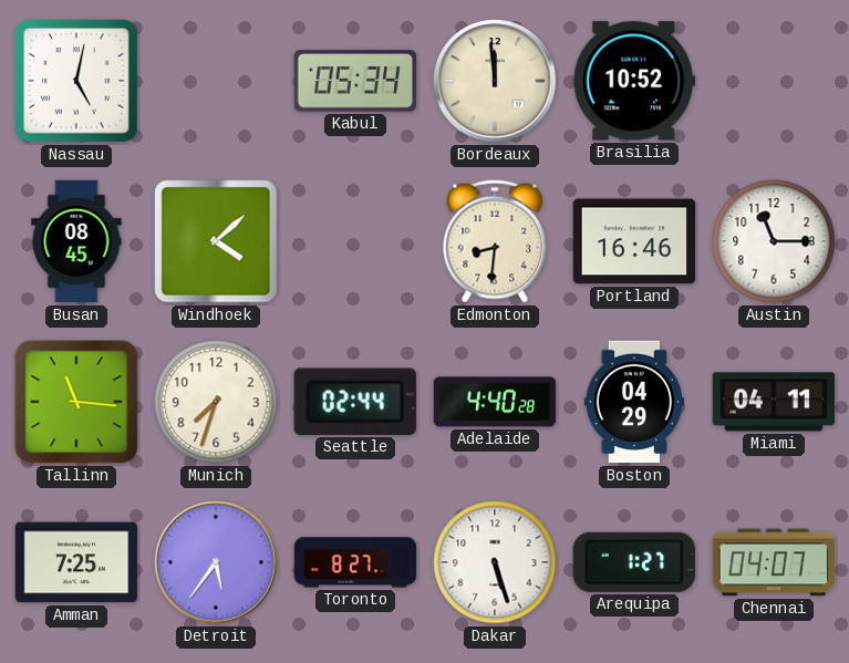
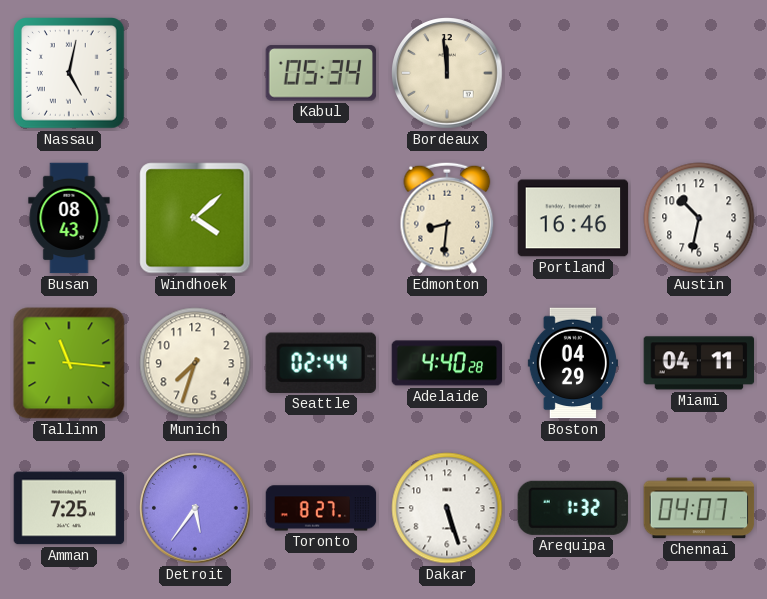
Brasilia: 10:52 -> none (634, 81)
Busan: 08:45 -> 08:43 (69, 218)
Austin: 11:15 -> 10:32 (699, 218)
Arequipa: 1:27 -> 1:32 (573, 508)
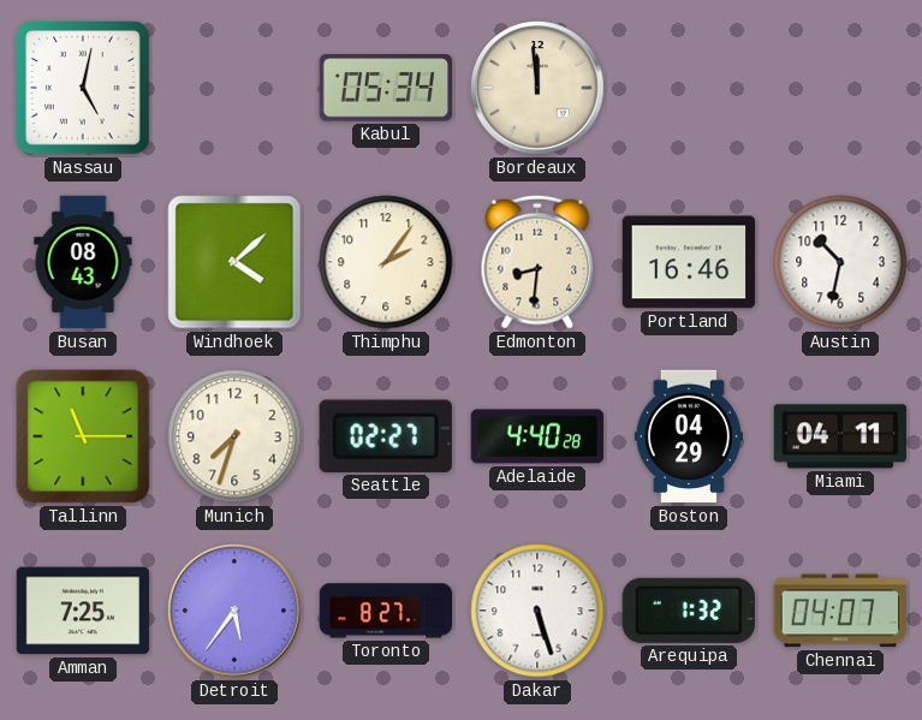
Thimphu: none -> 2:06 (386, 262)
Tallinn: 11:16 -> 11:15 (83, 436)
Seattle: 02:44 -> 02:27 (386, 436)
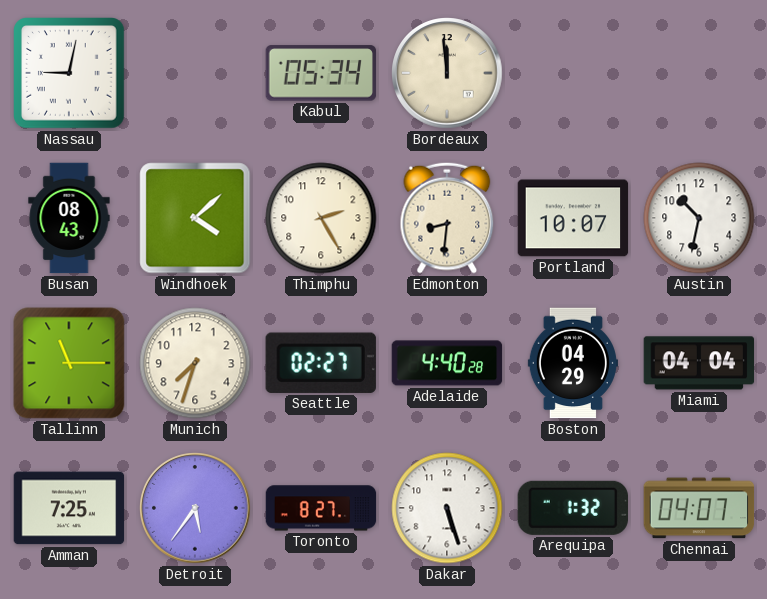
Nassau: 5:02 -> 9:02 (70, 74)
Thimphu: 2:06 -> 2:25 (321, 218)
Portland: 16:46 -> 10:07 (573, 218)
Miami: 04:11 -> 04:04 (699, 363)
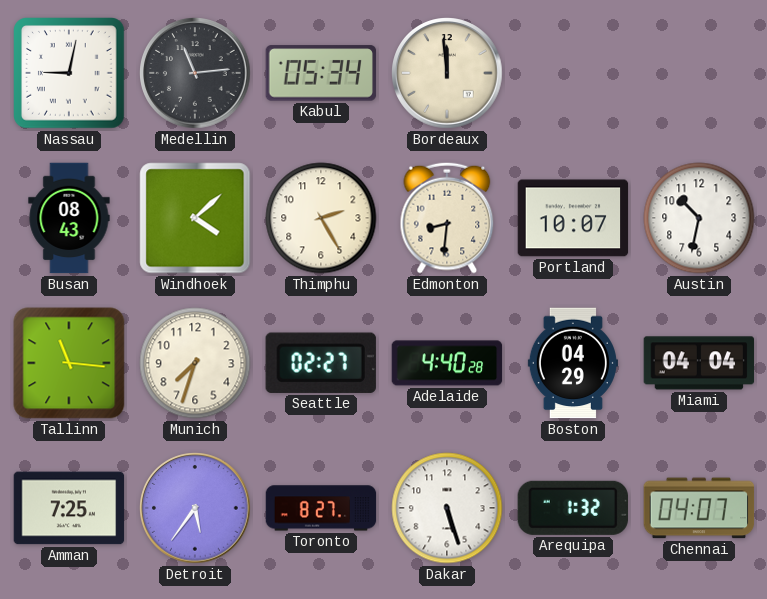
Medellin: none -> 11:14 (195, 73)
Tallinn: 11:15 -> 11:16 (69, 363)
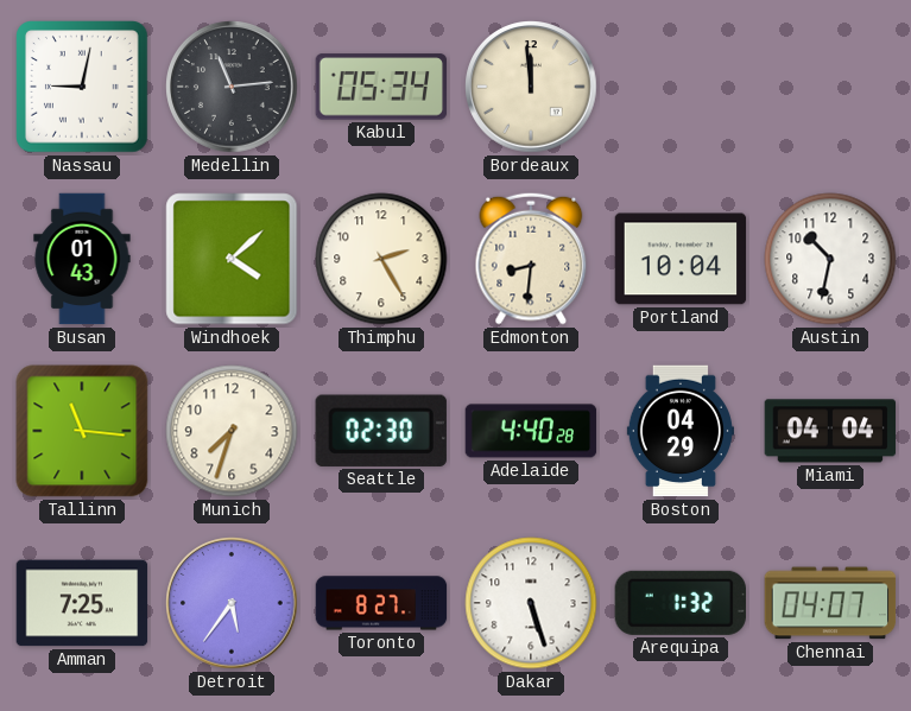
Busan: 08:43 -> 01:43 (82, 259)
Portland: 10:07 -> 10:04 (681, 259)
Seattle: 02:27 -> 02:30 (381, 431)
